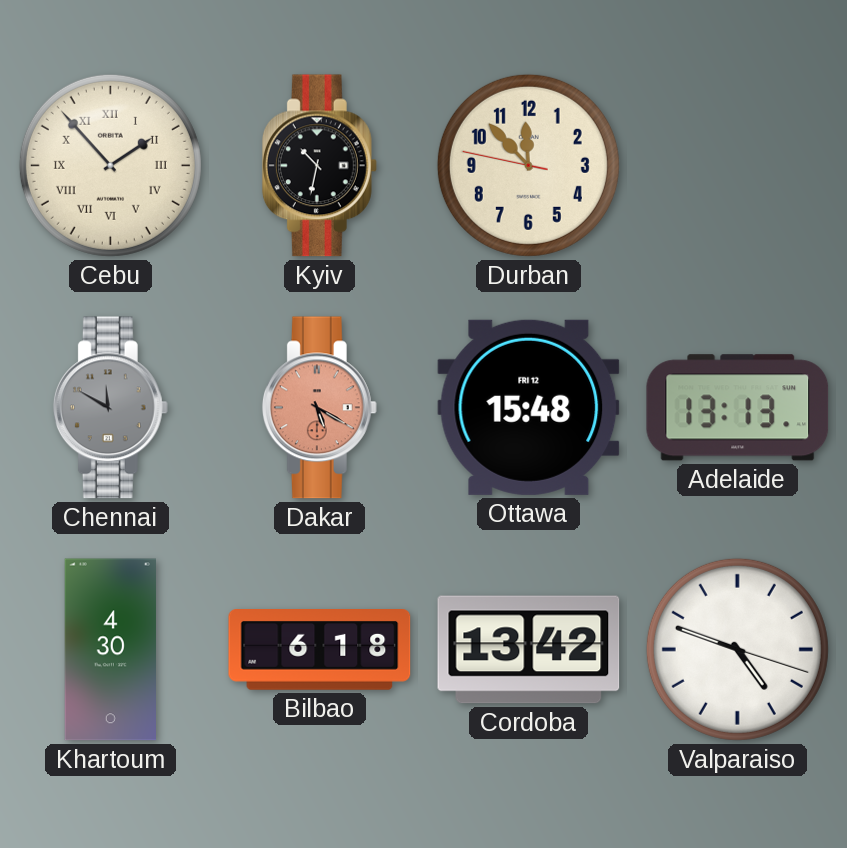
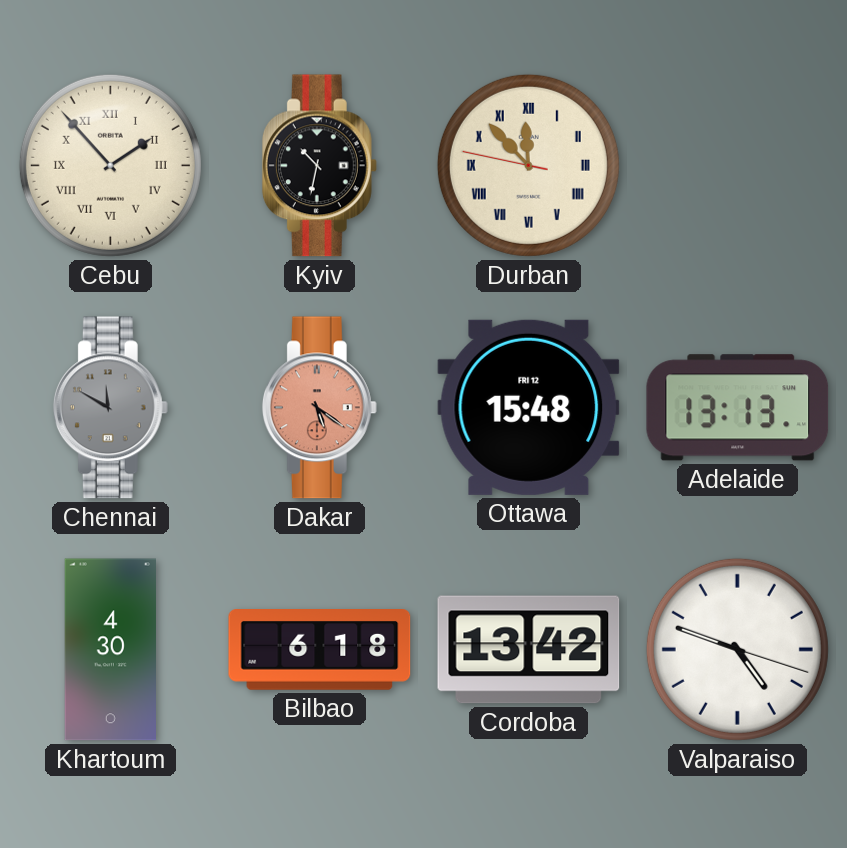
Durban numerals: Arabic -> Roman (528, 165)
Dakar: 5:20 -> 5:21 (319, 408)
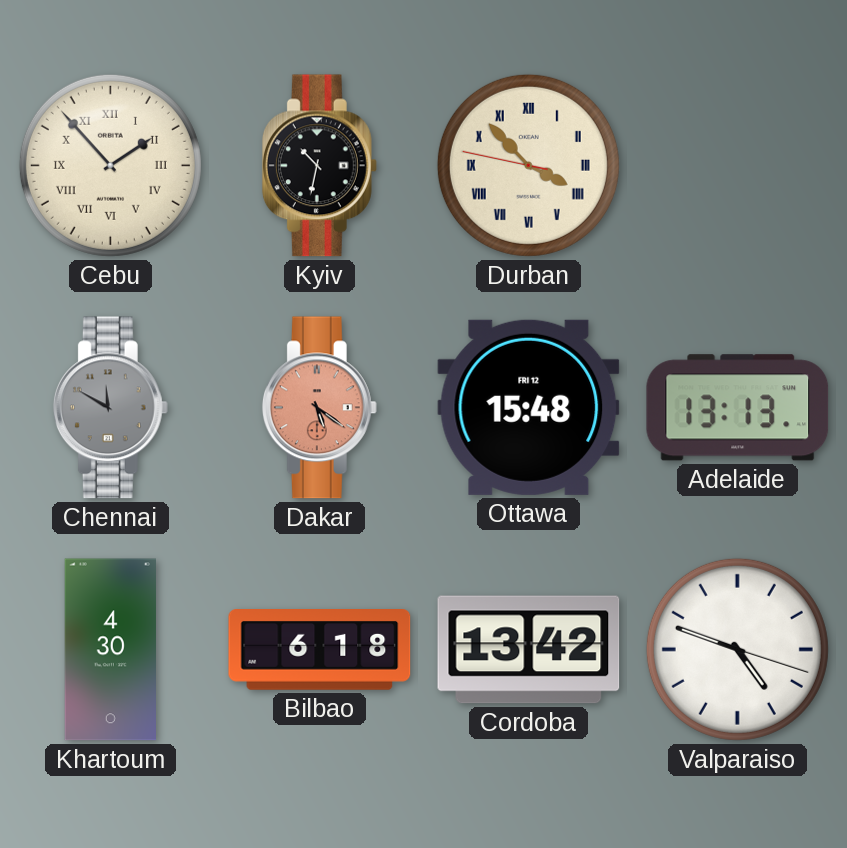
Durban: 11:52 -> 3:52 (528, 165)
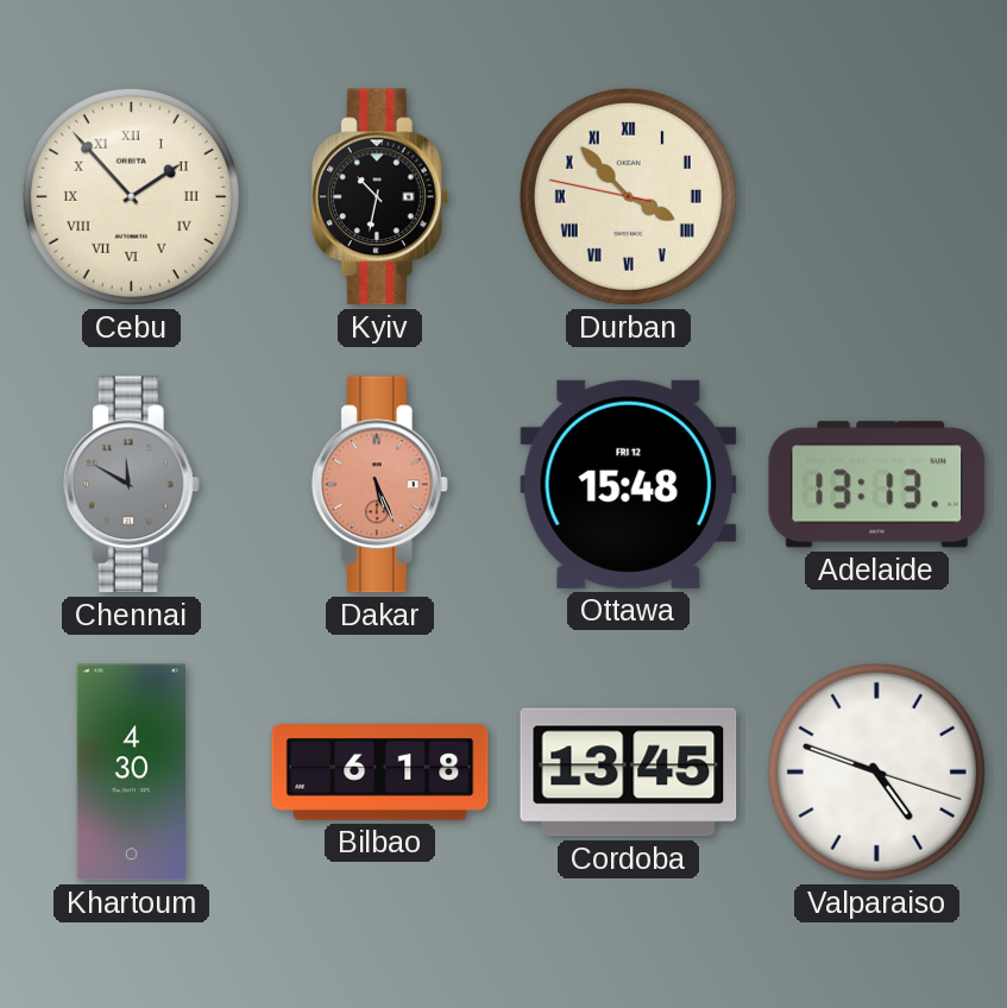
Dakar: 5:21 -> 5:26 (379, 485)
Cordoba: 13:42 -> 13:45 (629, 773)
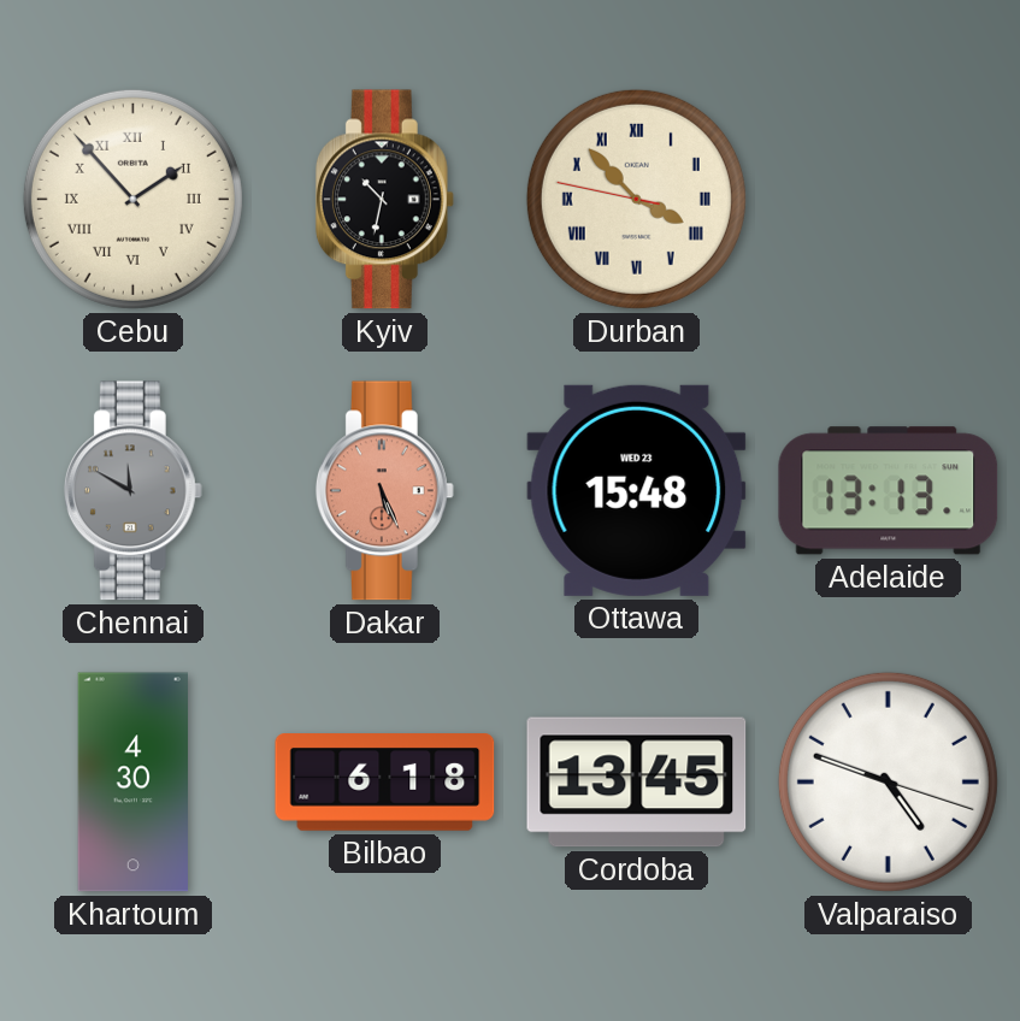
Ottawa date: FRI 12 -> WED 23 (637, 490)
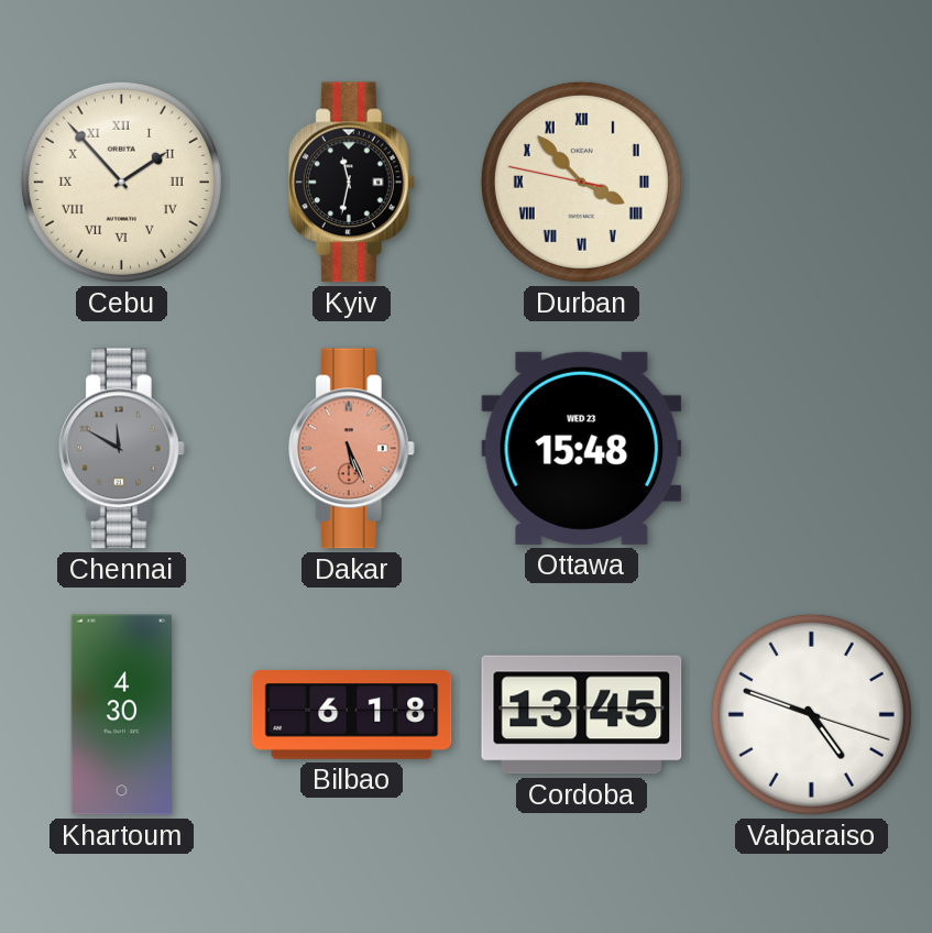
Kyiv: 10:32 -> 11:32 (351, 183)
Adelaide: 13:13 -> none (889, 491)
